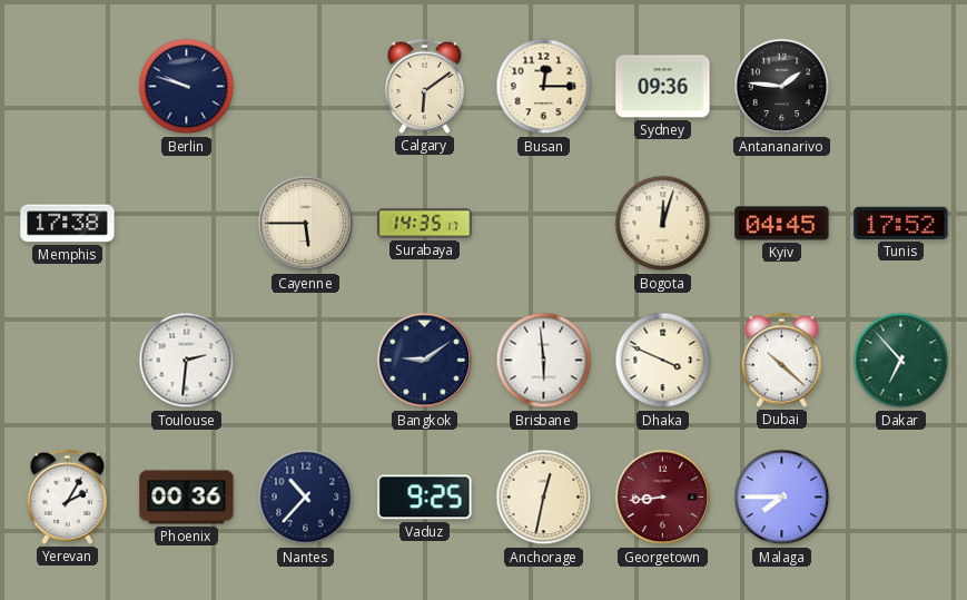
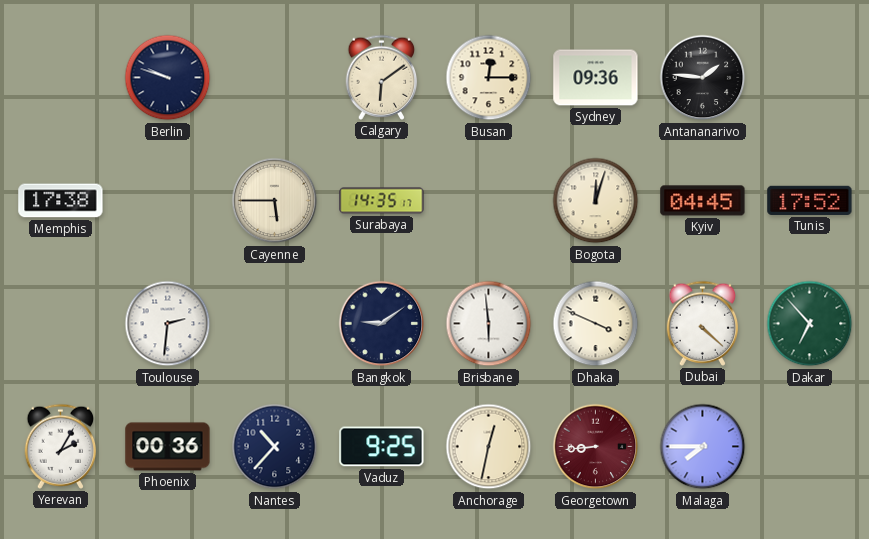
Dubai: 10:22 -> 4:22 (703, 323)
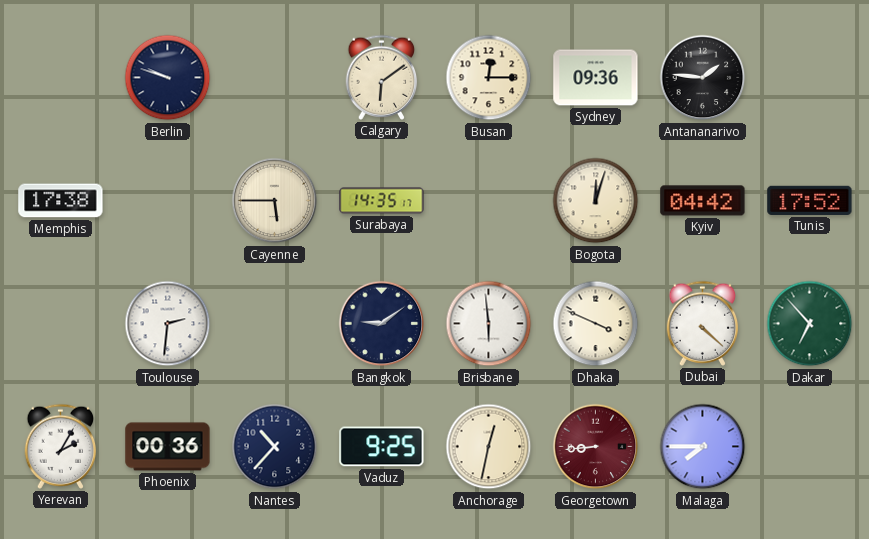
Kyiv: 04:45 -> 04:42 (703, 201)
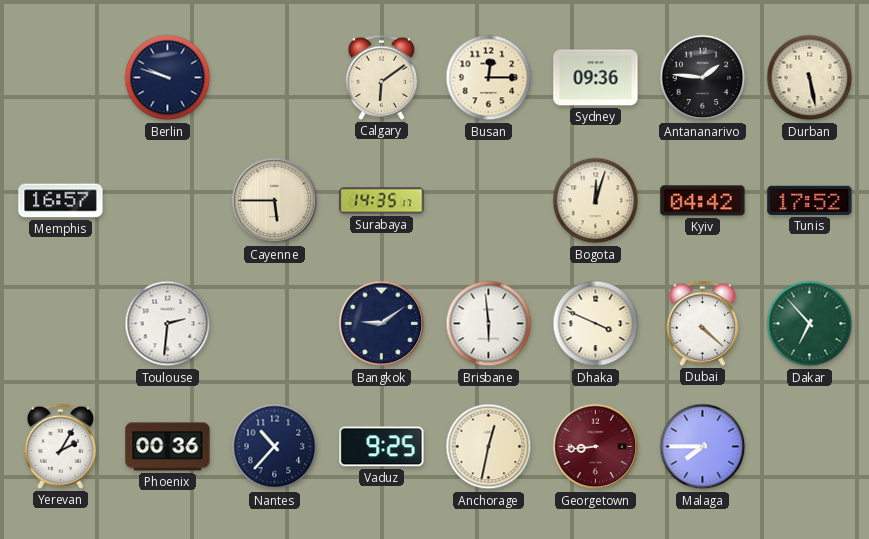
Durban: none -> 5:28 (810, 78)
Memphis: 17:38 -> 16:57 (61, 201)
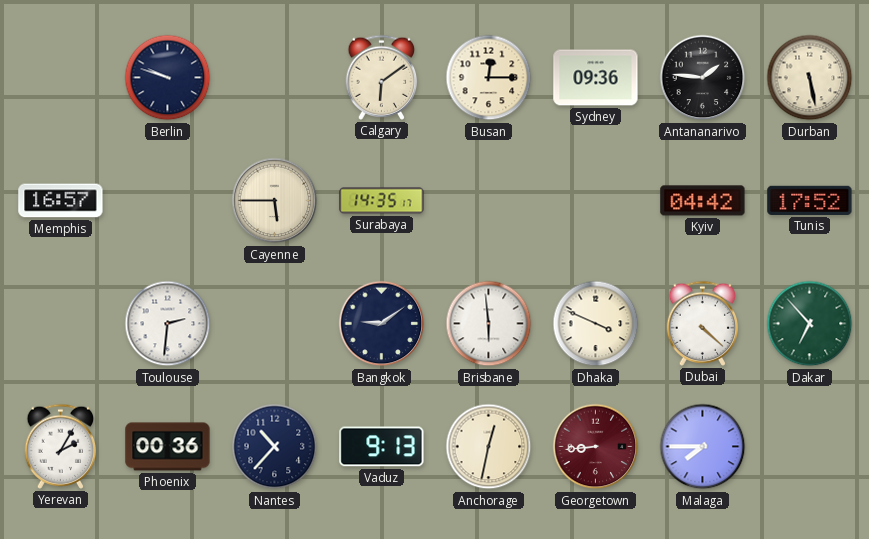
Bogota: 12:03 -> none (596, 201)
Vaduz: 9:25 -> 9:13 (382, 447)
